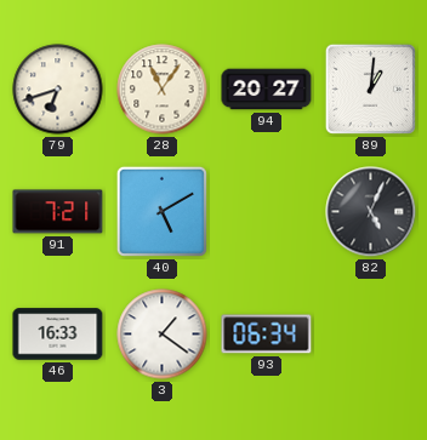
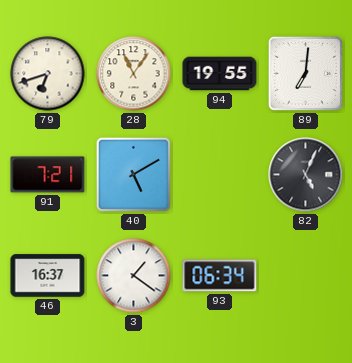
94: 20:27 -> 19:55 (220, 74)
89: 1:01 -> 7:01 (305, 73)
46: 16:33 -> 16:37 (48, 276)
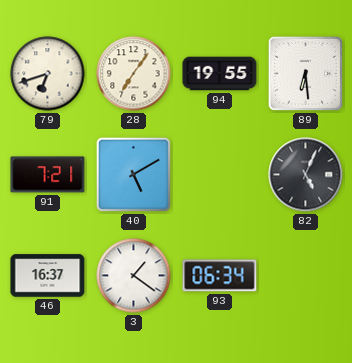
28: 11:06 -> 7:06 (134, 74)
89: 7:01 -> 6:29 (305, 73)
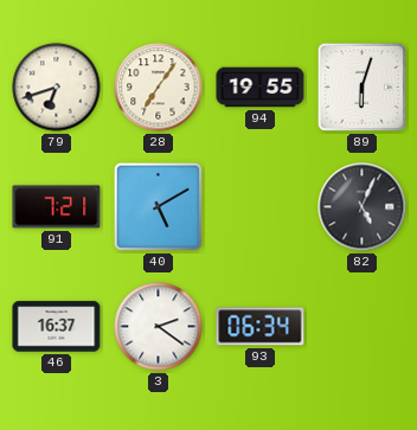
89: 6:29 -> 6:03 (361, 86)
3: 1:21 -> 2:21 (159, 327)
